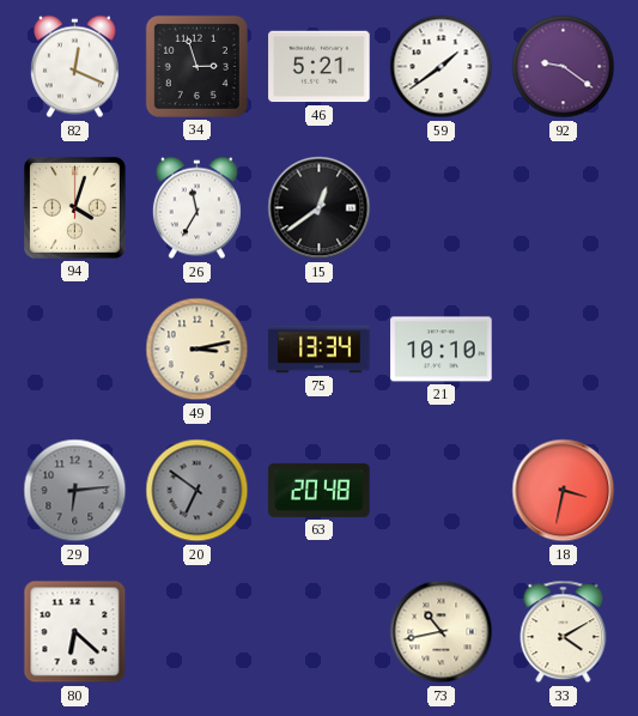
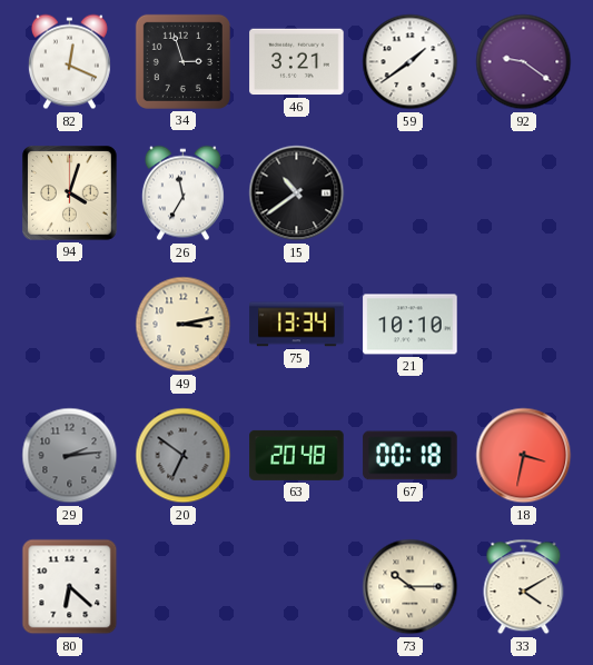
46: 5:21 -> 3:21 (297, 62)
15: 12:39 -> 10:39 (297, 193)
29: 6:14 -> 2:14 (70, 456)
67: none -> 00:18 (411, 456)
73: 10:43 -> 10:15 (411, 587)
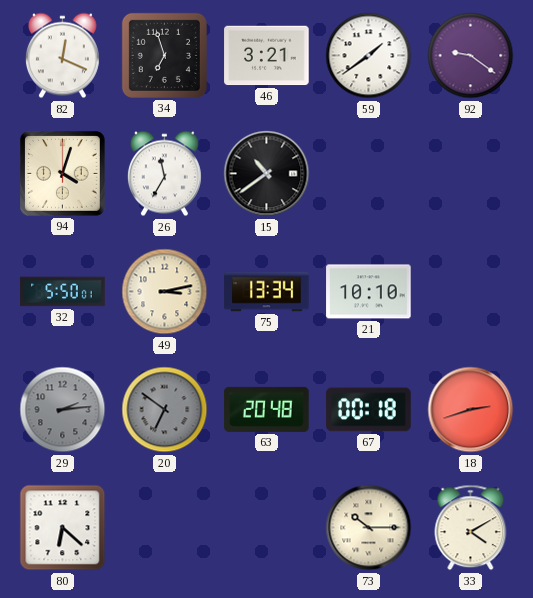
34: 2:57 -> 6:57 (164, 55)
32: none -> 5:50 (63, 292)
18: 3:32 -> 2:42 (471, 410)
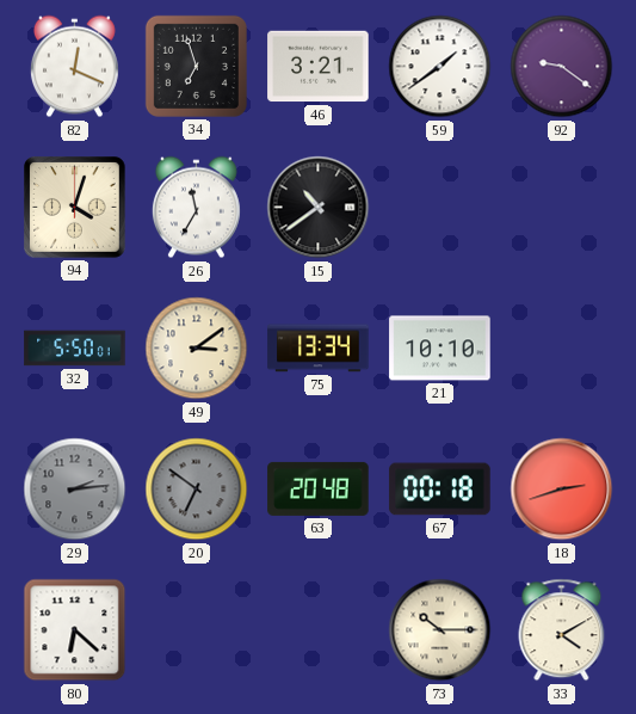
49: 3:13 -> 3:09 (197, 349)
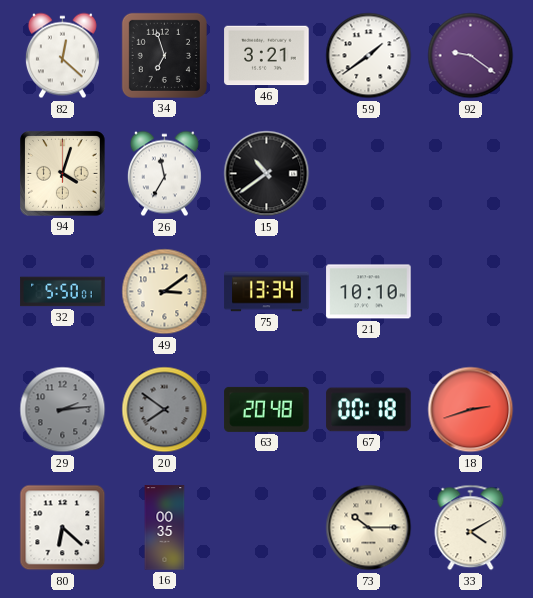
82: 12:19 -> 12:22 (62, 56)
20: 6:51 -> 7:51 (165, 410)
16: none -> 00:35 (165, 528)
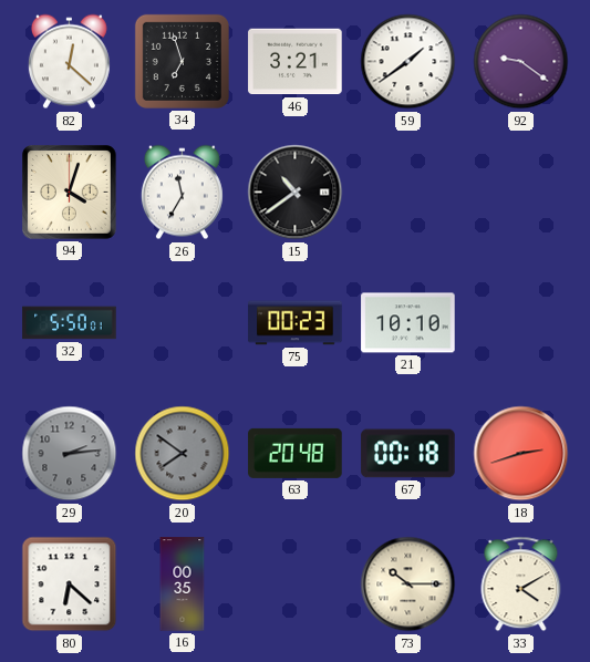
49: 3:09 -> none (165, 292)
75: 13:34 -> 00:23 (296, 323)
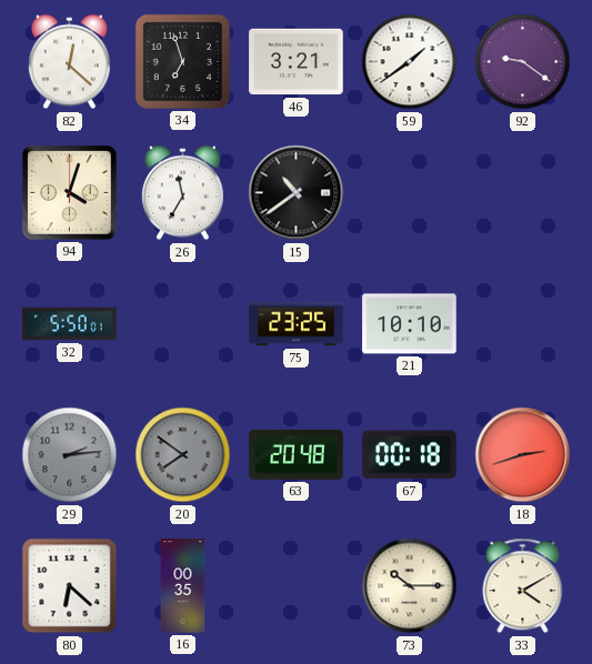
75: 00:23 -> 23:25 (297, 324)
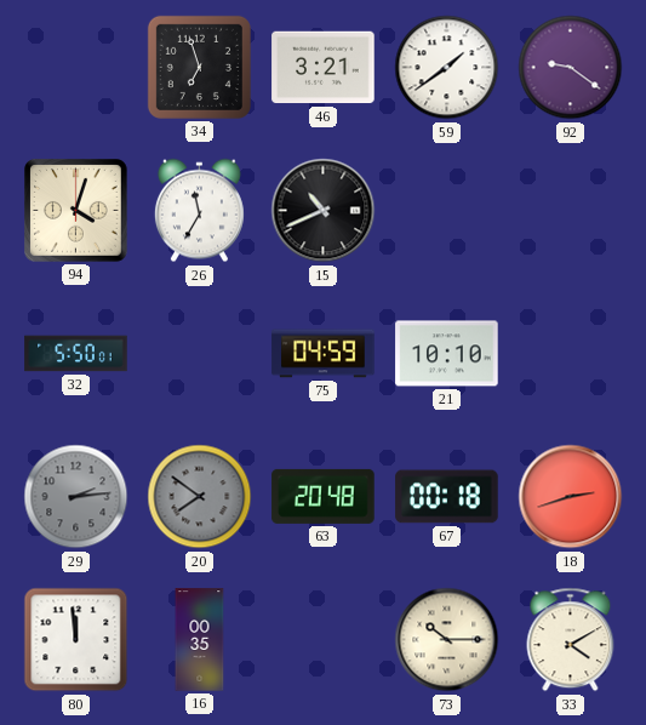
82: 12:22 -> none (69, 62)
15: 10:39 -> 10:41 (324, 211)
75: 23:25 -> 04:59 (324, 354)
80: 6:22 -> 11:59 (76, 640)
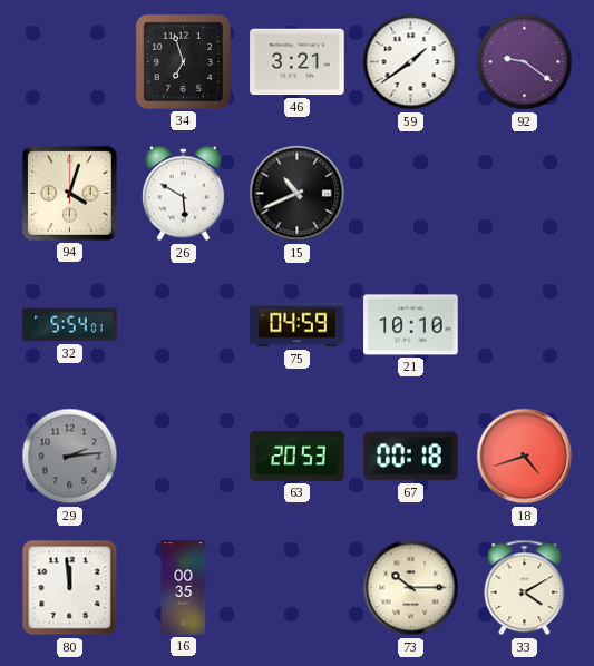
26: 11:35 -> 5:50 (183, 194)
32: 5:50 -> 5:54 (70, 325)
20: 7:51 -> none (200, 497)
63: 20:48 -> 20:53 (298, 456)
18: 2:42 -> 4:42 (525, 457)
